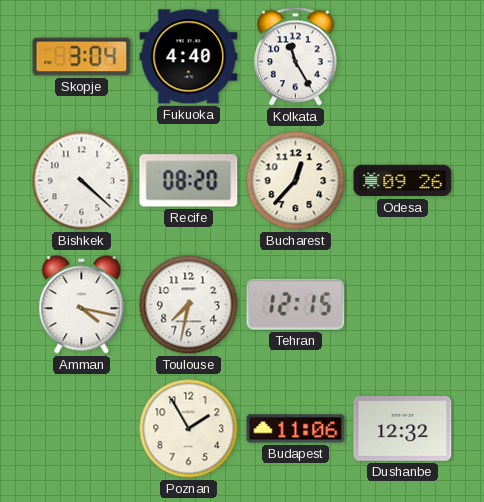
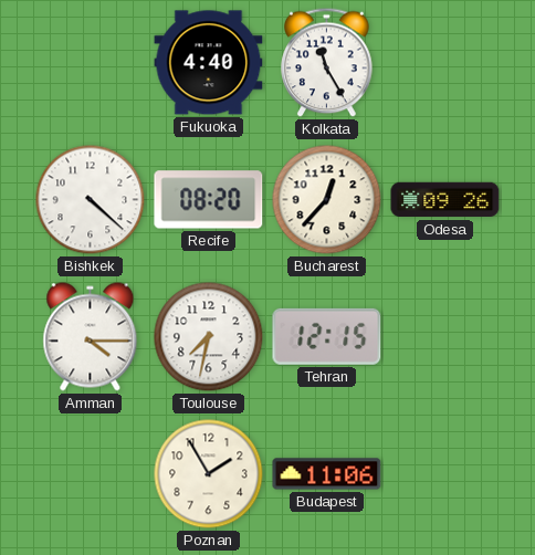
Skopje: 3:04 -> none (82, 57)
Amman: 4:17 -> 4:15 (91, 337)
Dushanbe: 12:32 -> none (403, 429)
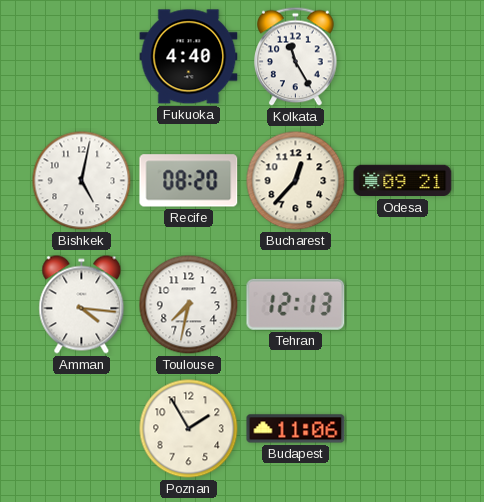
Bishkek: 4:22 -> 5:02 (82, 181)
Odesa: 09:26 -> 09:21 (403, 181)
Amman: 4:15 -> 4:16 (82, 305)
Tehran: 12:15 -> 12:13 (296, 304)
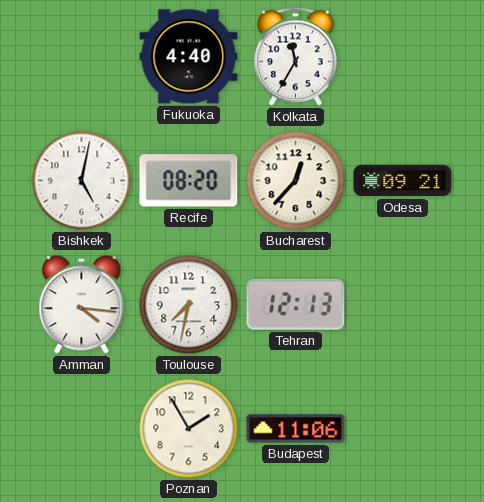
Kolkata: 11:25 -> 11:35 (296, 57)
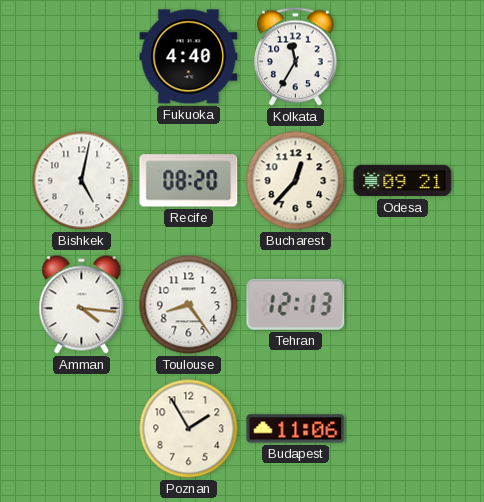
Toulouse: 7:32 -> 8:24 (189, 305)
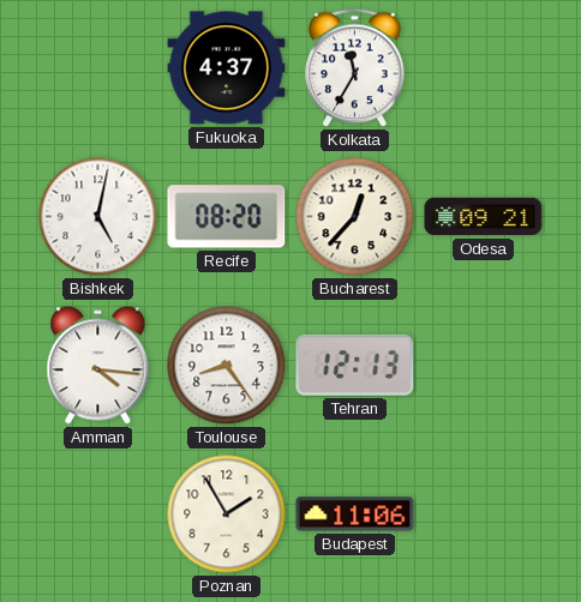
Fukuoka: 4:40 -> 4:37 (227, 68)
